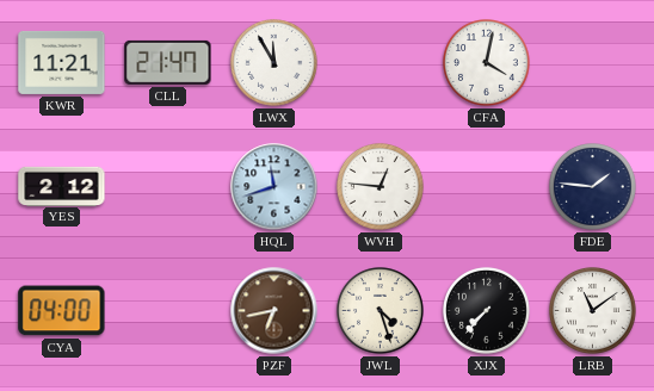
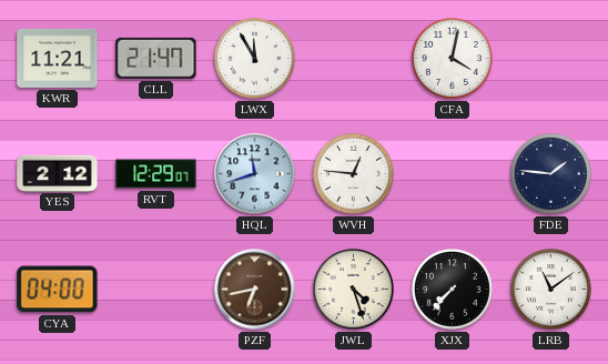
RVT: none -> 12:29 (156, 174)
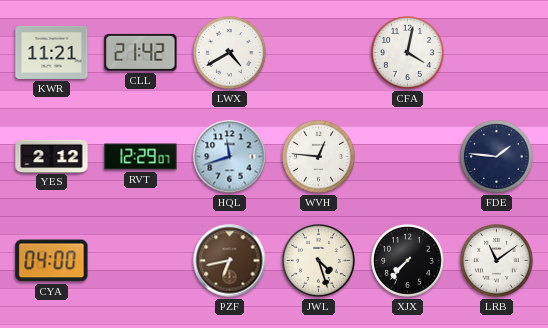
CLL: 21:47 -> 21:42 (141, 52)
LWX: 11:55 -> 4:40 (230, 53)
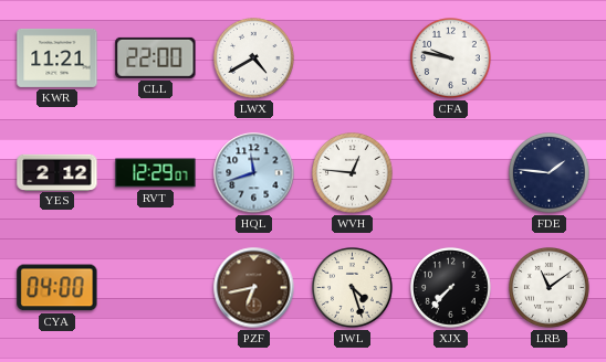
CLL: 21:42 -> 22:00 (156, 57)
CFA: 4:02 -> 9:47 (451, 58)
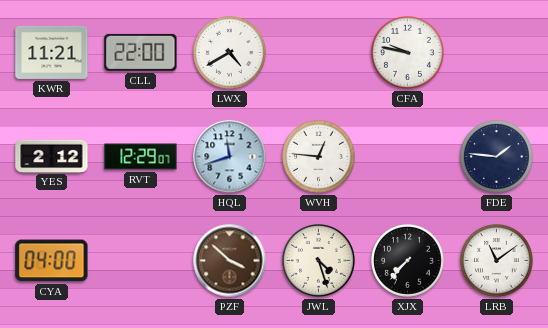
PZF: 6:43 -> 3:52 (230, 261)
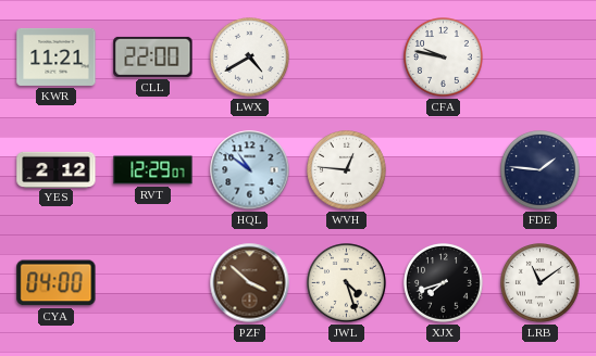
HQL: 11:42 -> 10:51 (250, 170)
XJX: 7:37 -> 7:42 (444, 283)
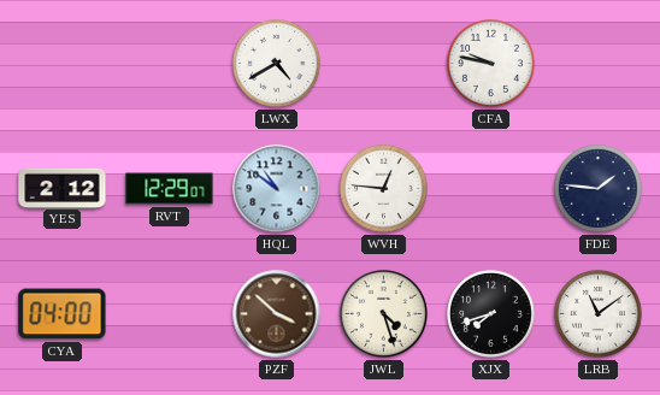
KWR: 11:21 -> none (57, 56)
CLL: 22:00 -> none (153, 56)
